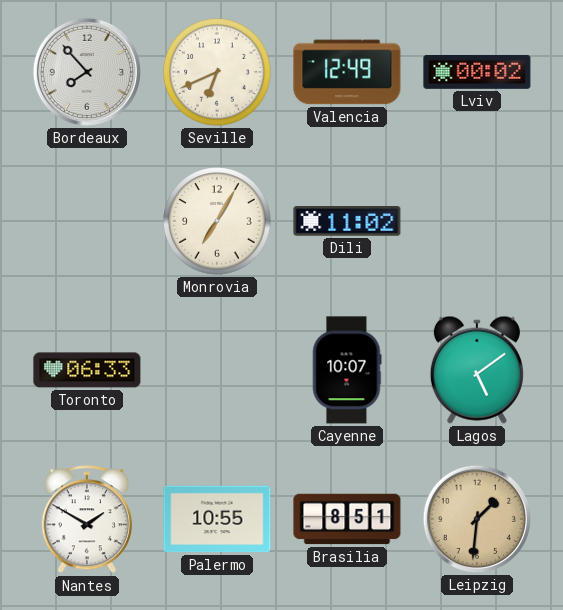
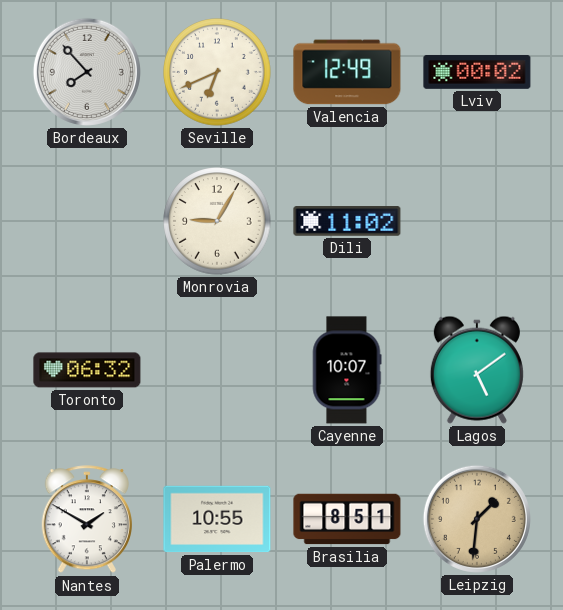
Monrovia: 7:05 -> 9:05 (217, 221)
Toronto: 06:33 -> 06:32 (87, 370)
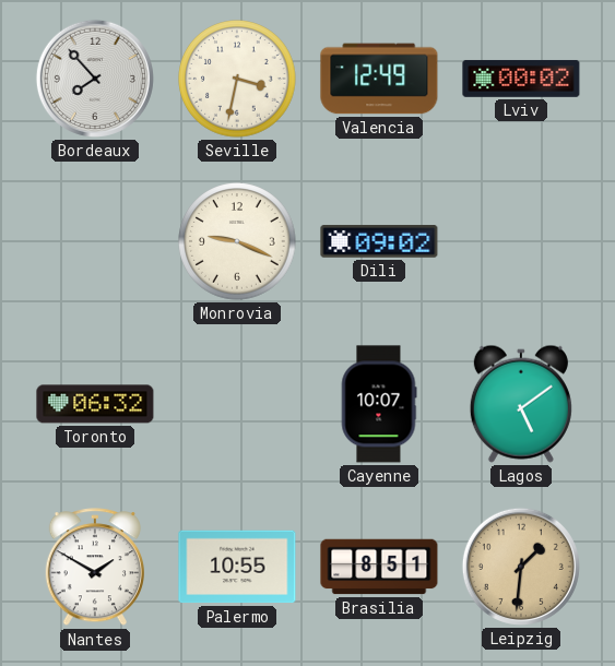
Seville: 6:41 -> 3:32 (237, 79)
Monrovia: 9:05 -> 9:19 (237, 241)
Dili: 11:02 -> 09:02 (379, 241)
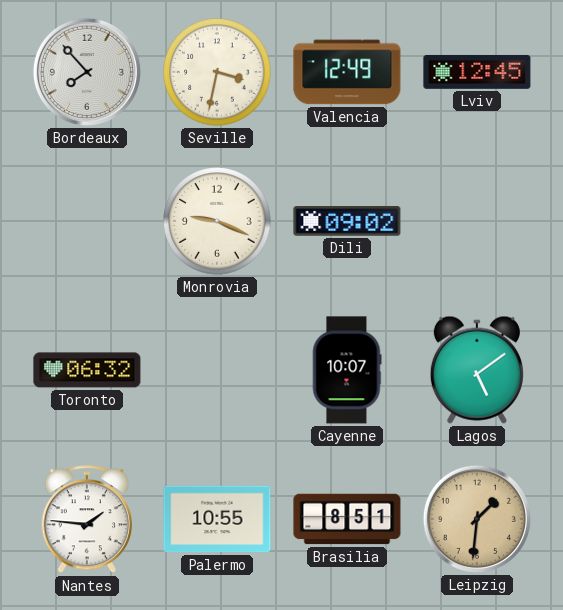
Lviv: 00:02 -> 12:45 (477, 72)
Nantes: 1:50 -> 1:46 (87, 520)
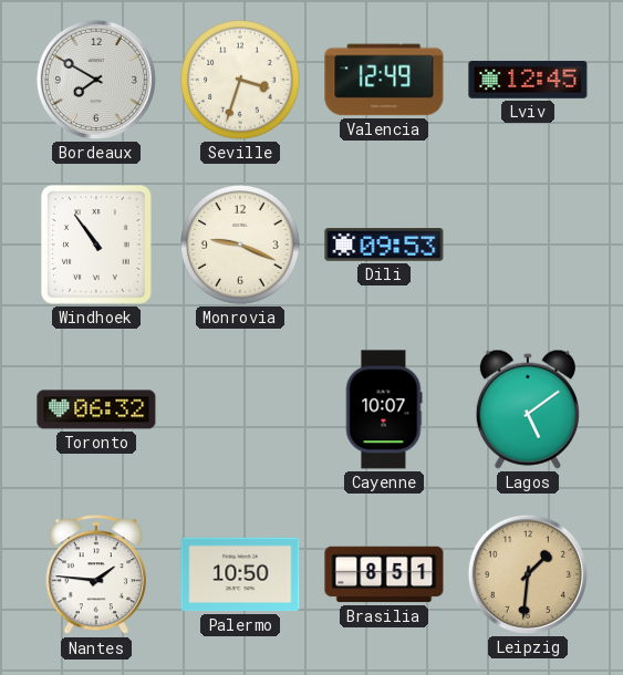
Bordeaux: 7:53 -> 7:50 (96, 80)
Seville: 3:32 -> 3:33 (240, 80)
Windhoek: none -> 10:54 (96, 245)
Dili: 09:02 -> 09:53 (384, 245)
Palermo: 10:55 -> 10:50 (240, 574)
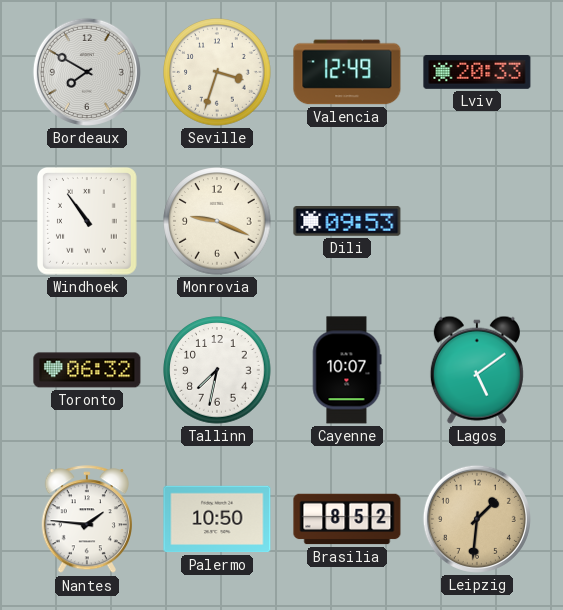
Lviv: 12:45 -> 20:33 (477, 72)
Tallinn: none -> 7:32 (217, 370)
Brasilia: 8:51 -> 8:52 (347, 519)
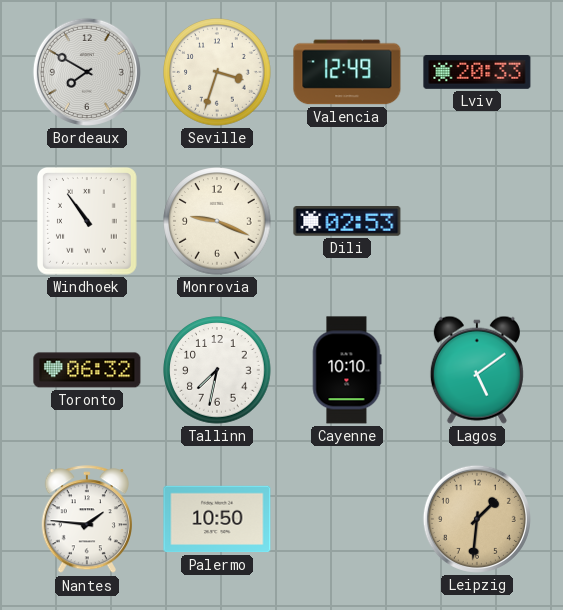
Dili: 09:53 -> 02:53 (347, 221)
Cayenne: 10:07 -> 10:10 (347, 370)
Brasilia: 8:52 -> none (347, 519)
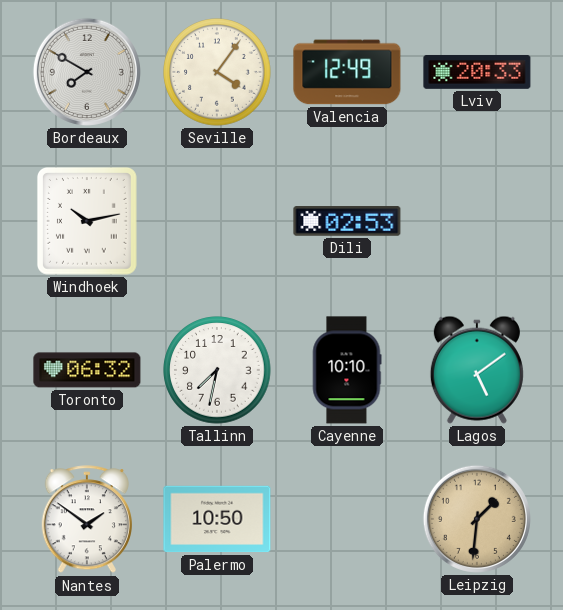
Seville: 3:33 -> 4:06 (217, 72)
Windhoek: 10:54 -> 10:13 (87, 221)
Monrovia: 9:19 -> none (217, 221)
Nantes: 1:46 -> 1:51 (87, 520)
